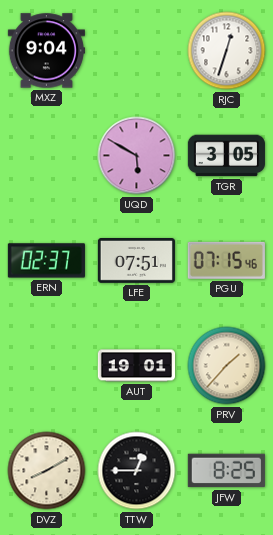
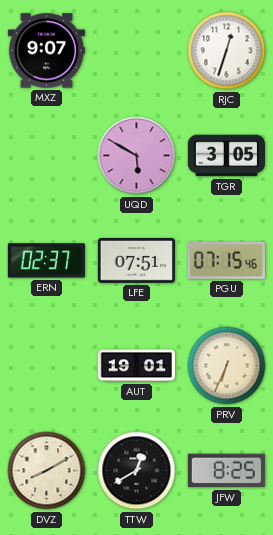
MXZ: 9:04 -> 9:07 (46, 51)
PRV: 1:37 -> 6:34 (227, 366)
TTW: 12:45 -> 12:40 (137, 471)
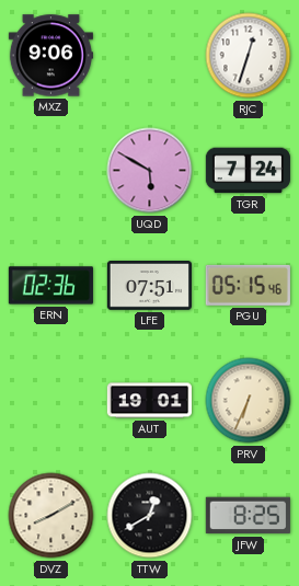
MXZ: 9:07 -> 9:06 (50, 56)
TGR: 3:05 -> 7:24 (248, 171)
ERN: 02:37 -> 02:36 (50, 286)
PGU: 07:15 -> 05:15 (248, 285)
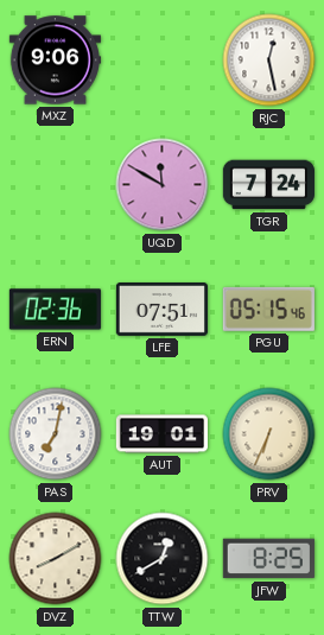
RJC: 12:33 -> 12:28 (269, 61)
UQD: 5:50 -> 11:50 (163, 185)
PAS: none -> 7:02 (56, 434)
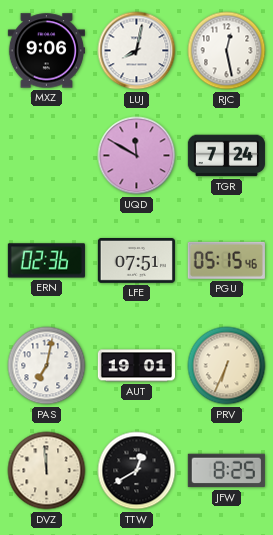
LUJ: none -> 8:02 (137, 51)
DVZ: 8:10 -> 11:59 (47, 471)
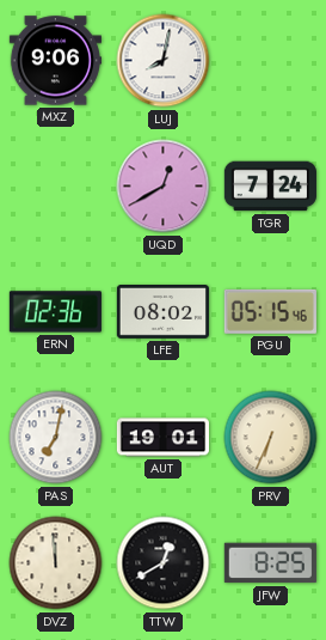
RJC: 12:28 -> none (227, 51)
UQD: 11:50 -> 12:40 (164, 187)
LFE: 07:51 -> 08:02 (162, 312)
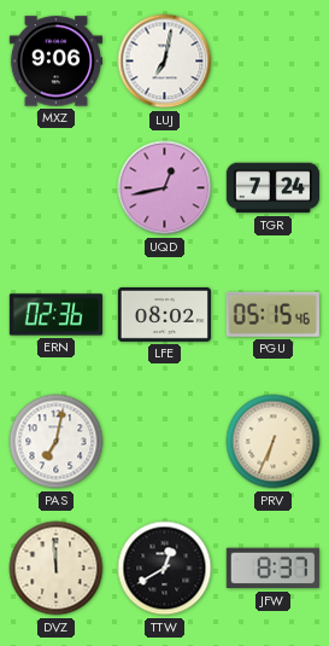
LUJ: 8:02 -> 7:02 (165, 62)
UQD: 12:40 -> 12:43 (165, 188)
AUT: 19:01 -> none (162, 438)
JFW: 8:25 -> 8:37 (272, 569)
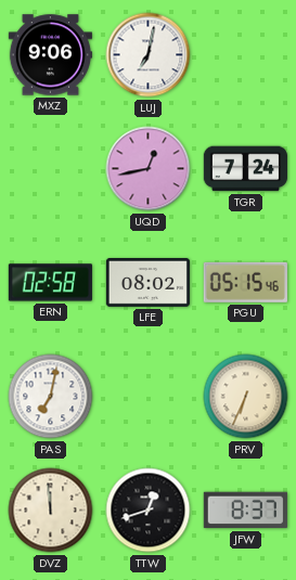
ERN: 02:36 -> 02:58 (50, 283)
TTW: 12:40 -> 12:42 (149, 511)
